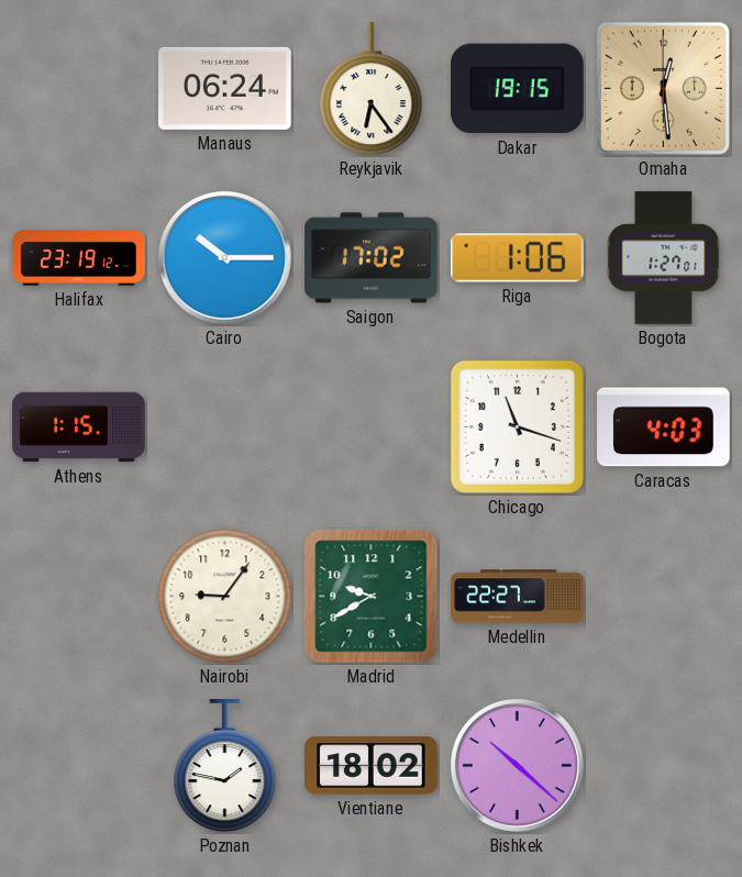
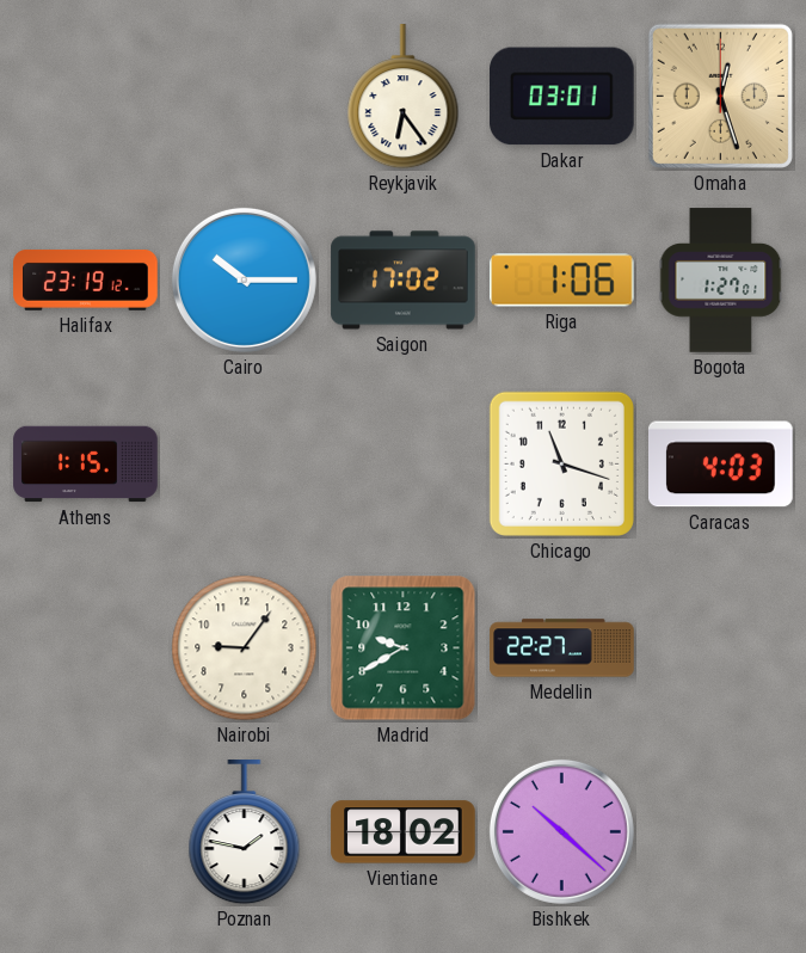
Manaus: 06:24 -> none (225, 88)
Dakar: 19:15 -> 03:01 (562, 97)
Omaha: 12:29 -> 12:27 (720, 96)
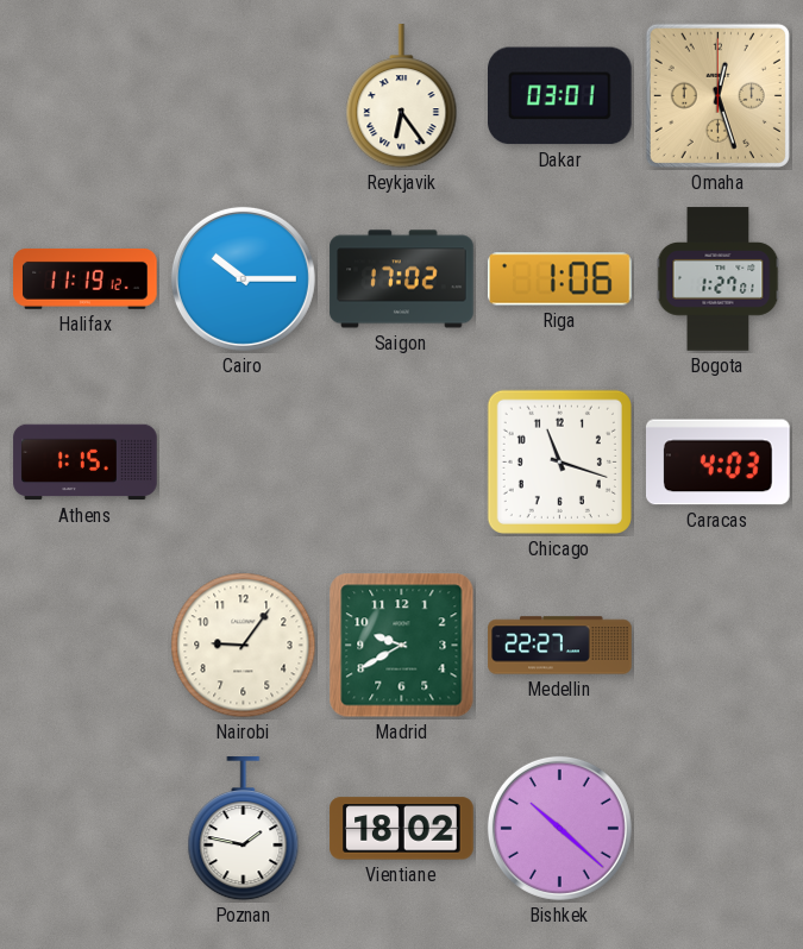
Halifax: 23:19 -> 11:19 (86, 278)
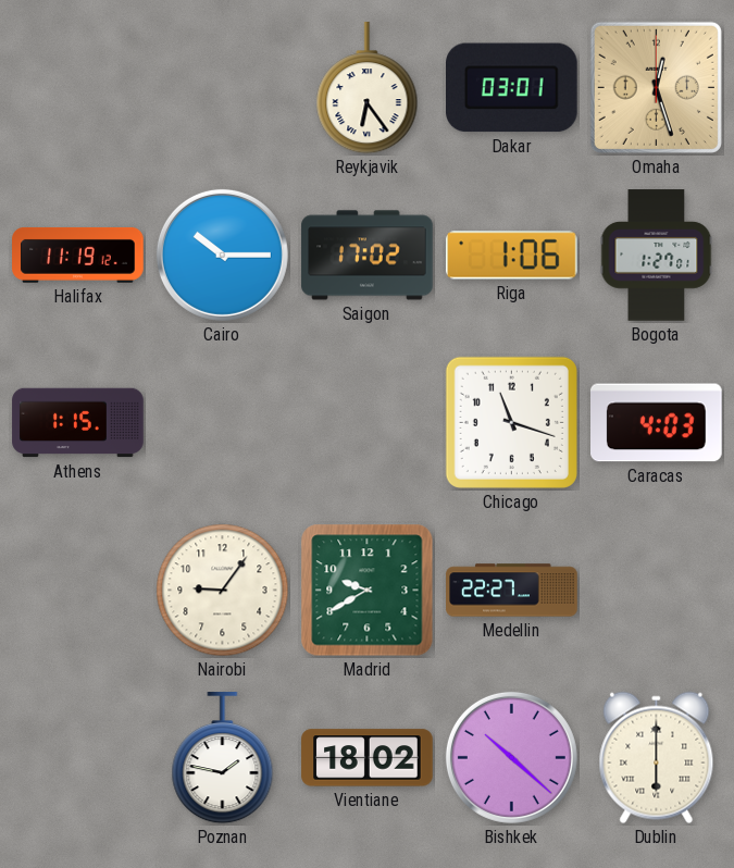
Dublin: none -> 6:00 (657, 758)
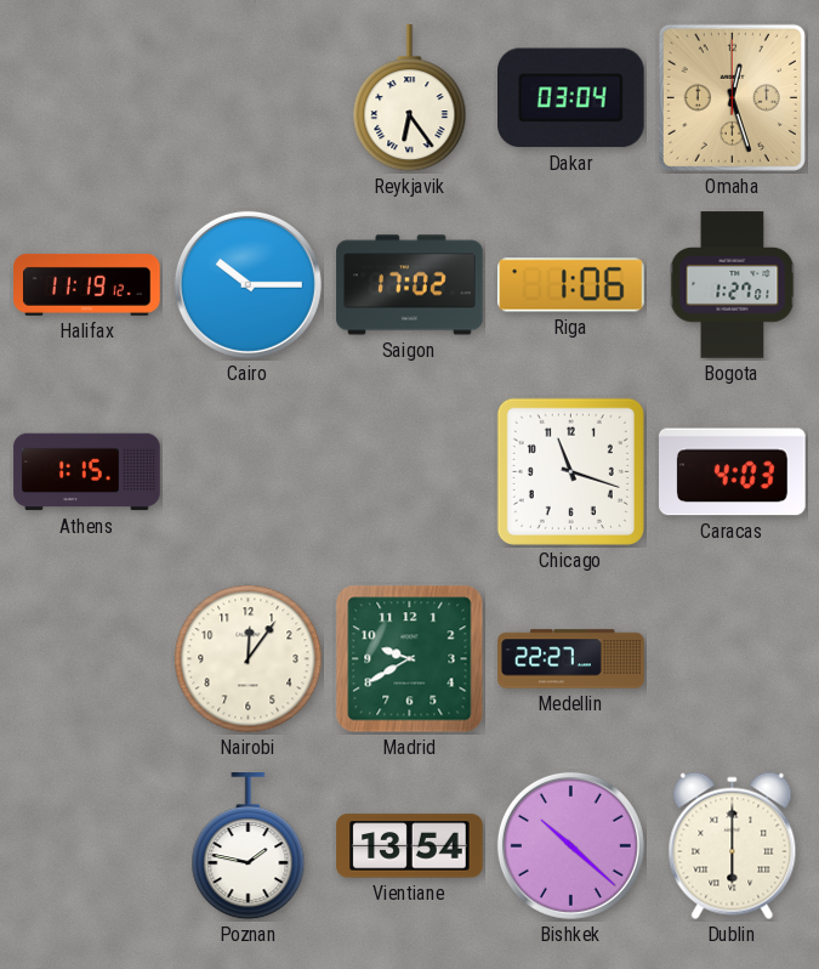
Dakar: 03:01 -> 03:04 (571, 98)
Nairobi: 9:06 -> 12:06 (249, 659)
Vientiane: 18:02 -> 13:54 (410, 846)
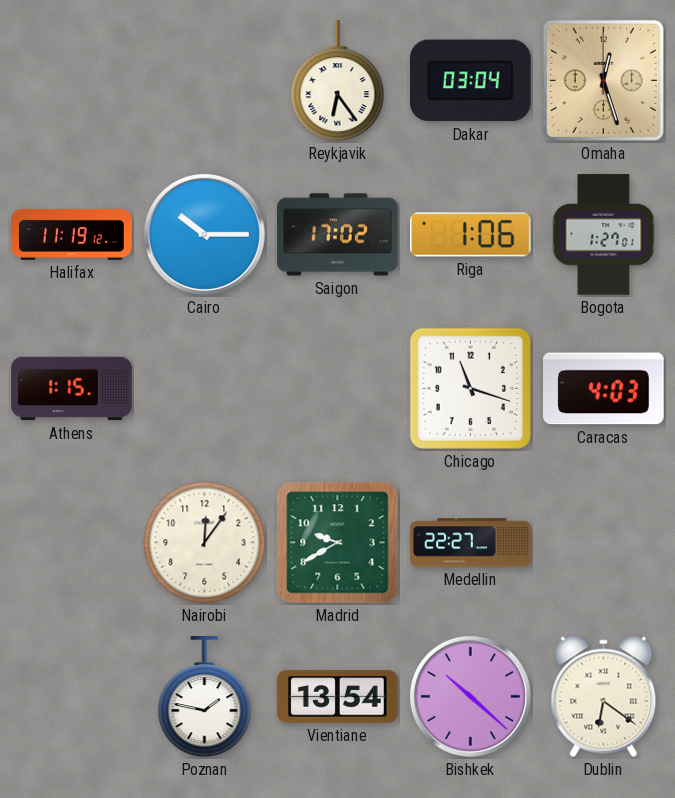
Dublin: 6:00 -> 6:21 (604, 697)
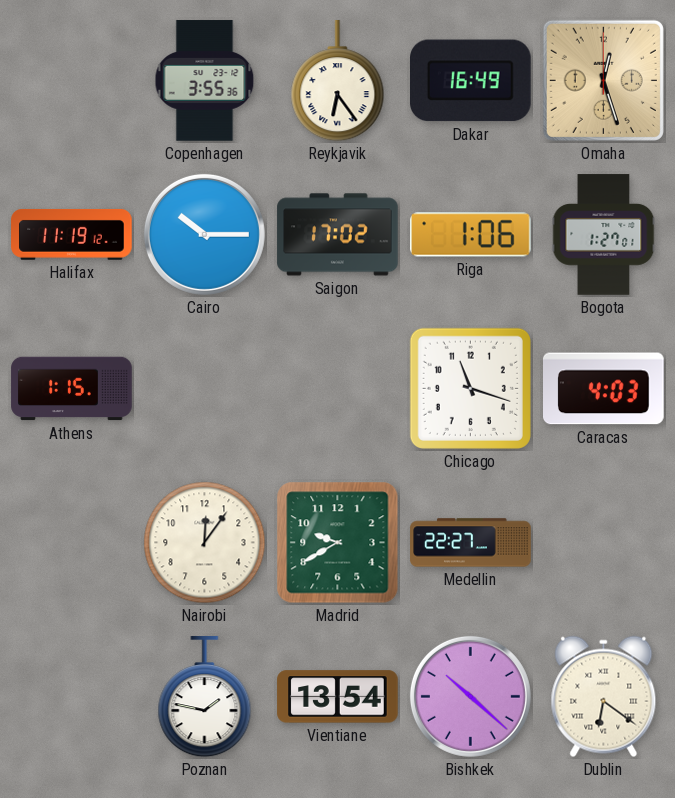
Copenhagen: none -> 3:55 (205, 81)
Dakar: 03:04 -> 16:49 (471, 81)
